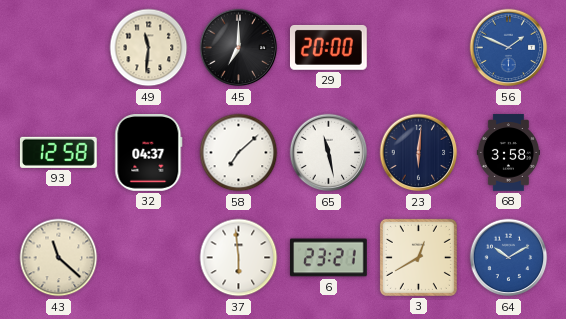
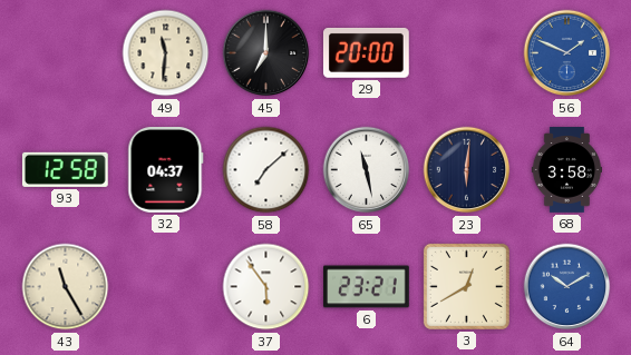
43: 11:22 -> 11:25 (66, 287)
37: 5:59 -> 5:54 (266, 287)
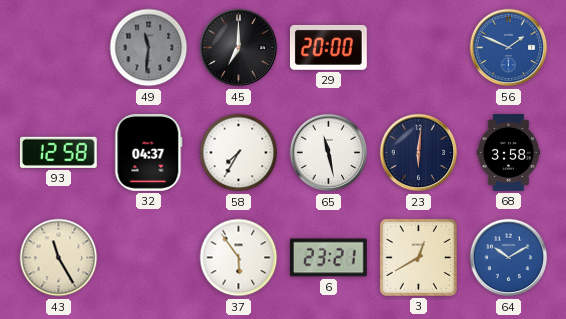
49 dial: cream -> grey (149, 48)
58: 7:08 -> 7:35 (239, 153)
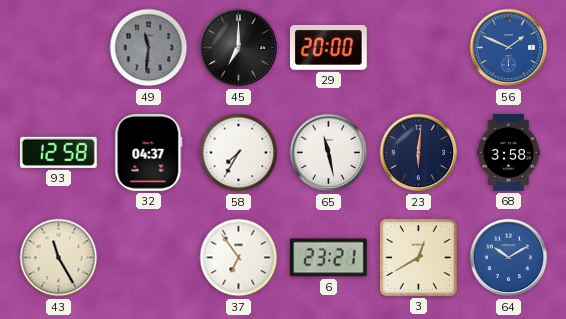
37: 5:54 -> 6:54 (239, 258)
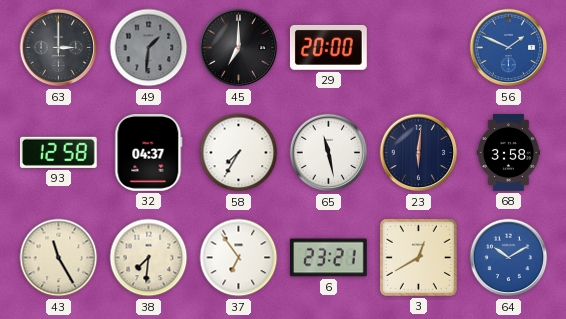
63: none -> 3:00 (59, 48)
49: 11:31 -> 1:31 (149, 48)
38: none -> 7:31 (149, 258)
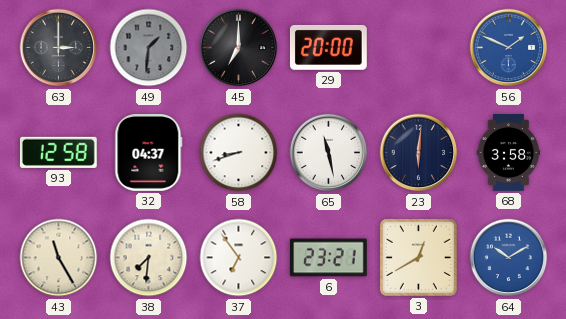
58: 7:35 -> 8:42 (239, 153)
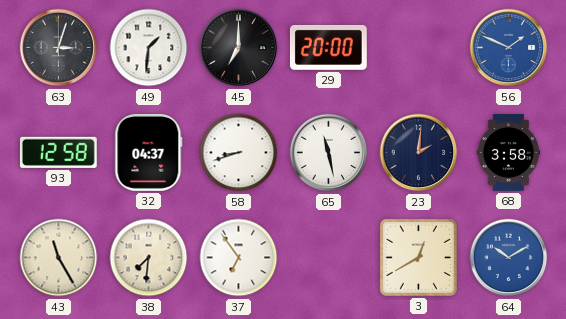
63: 3:00 -> 3:03 (59, 48)
49 dial: grey -> white (149, 48)
23: 6:01 -> 2:01 (419, 153)
6: 23:21 -> none (329, 258)
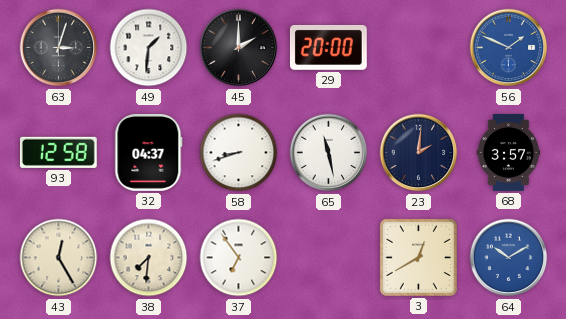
45: 7:00 -> 2:00 (239, 48)
68: 3:58 -> 3:57 (508, 153)
43: 11:25 -> 12:25 (59, 258)
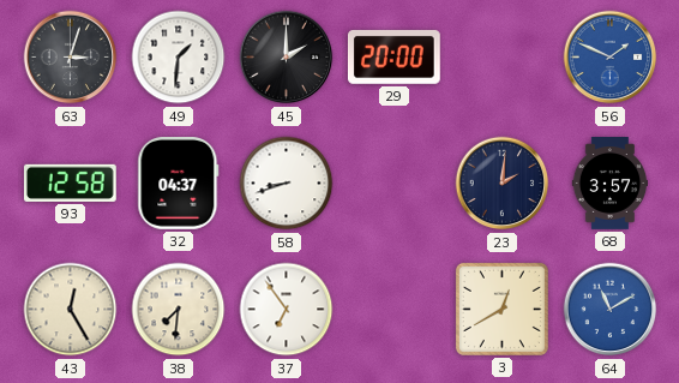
65: 11:28 -> none (329, 153)
64: 10:10 -> 11:10 (611, 310)
